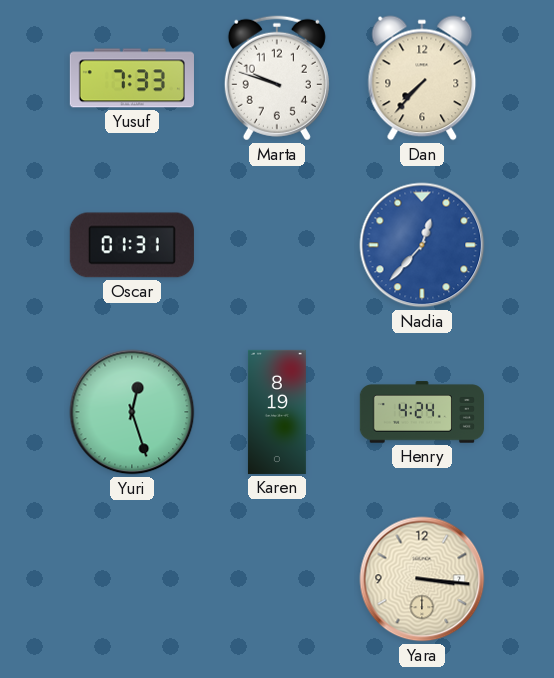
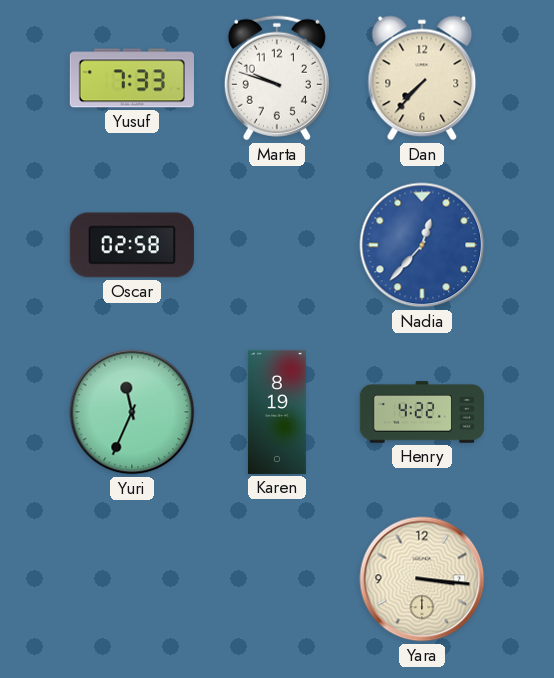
Oscar: 01:31 -> 02:58 (132, 245)
Yuri: 12:27 -> 11:34 (132, 412)
Henry: 4:24 -> 4:22 (422, 412)
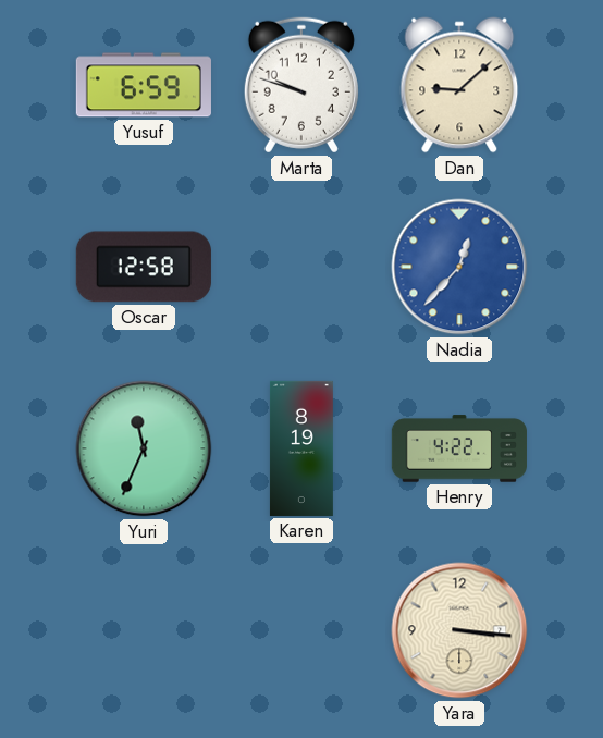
Yusuf: 7:33 -> 6:59 (144, 85)
Dan: 7:37 -> 9:08 (459, 85)
Oscar: 02:58 -> 12:58 (144, 267)
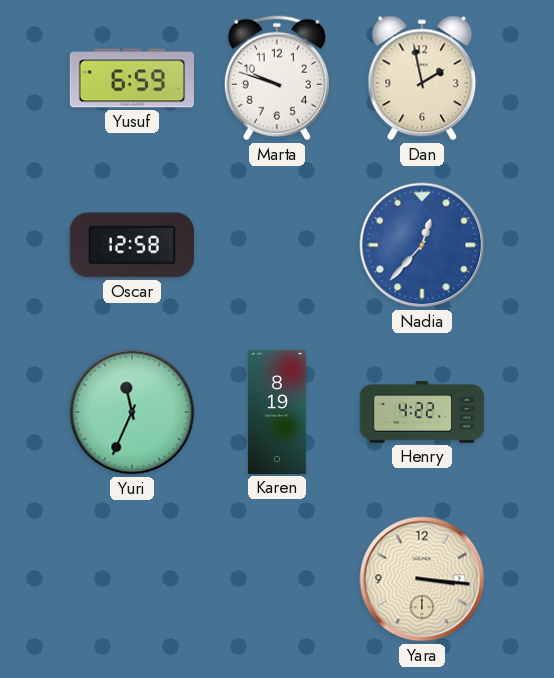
Dan: 9:08 -> 1:58 (422, 78)
